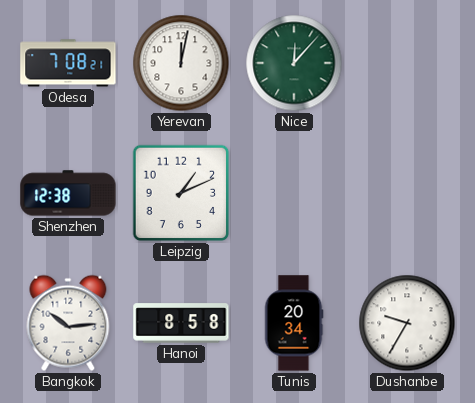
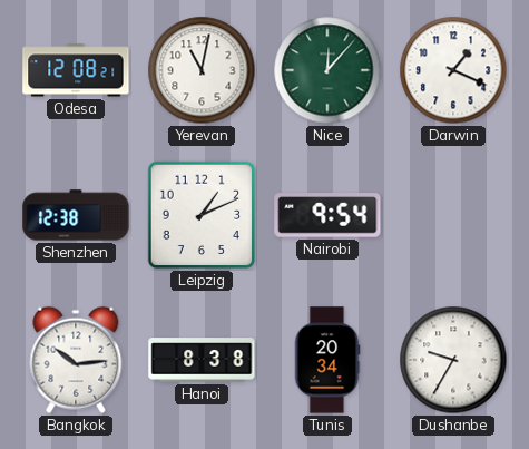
Odesa: 7:08 -> 12:08 (76, 70)
Yerevan: 12:02 -> 11:02 (202, 70)
Darwin: none -> 1:19 (453, 70)
Nairobi: none -> 9:54 (327, 215)
Hanoi: 8:58 -> 8:38 (202, 360)
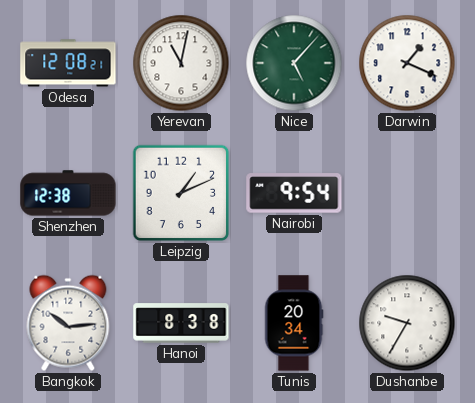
Nice: 12:07 -> 5:07 (294, 63)
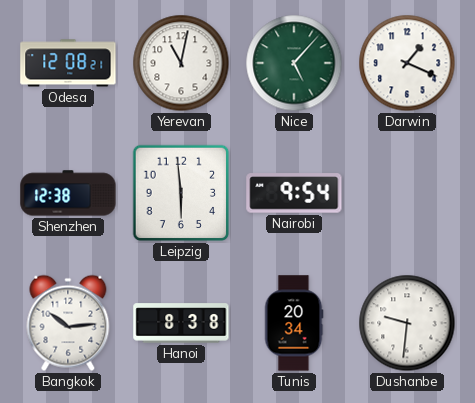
Leipzig: 1:11 -> 5:59 (181, 193)
Dushanbe: 9:35 -> 9:31 (407, 323)
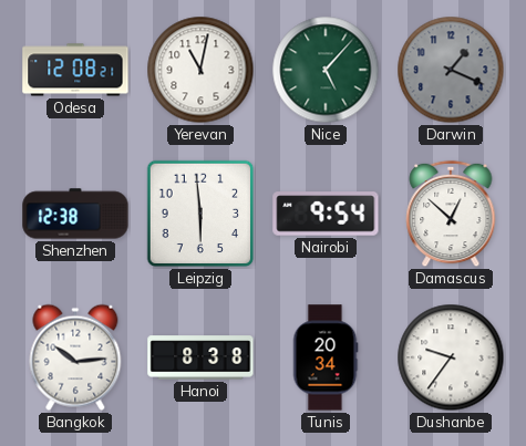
Darwin dial: white -> grey (451, 70)
Damascus: none -> 12:52 (451, 214)
Dushanbe: 9:31 -> 9:36 (451, 357)
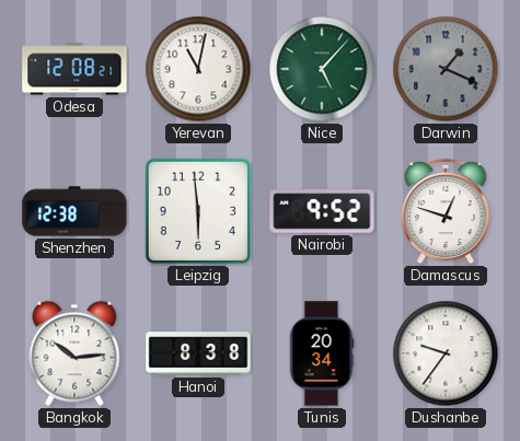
Nairobi: 9:54 -> 9:52 (322, 211)
Damascus: 12:52 -> 12:48 (446, 211)
